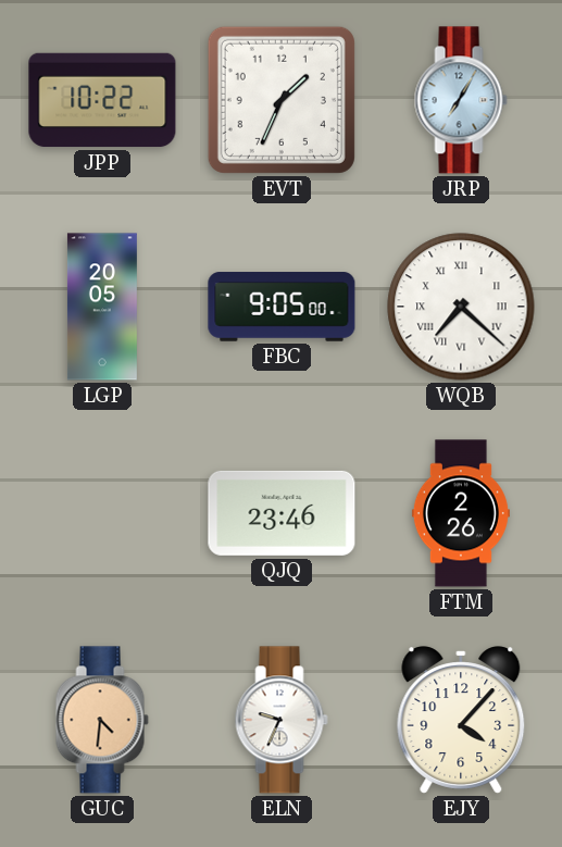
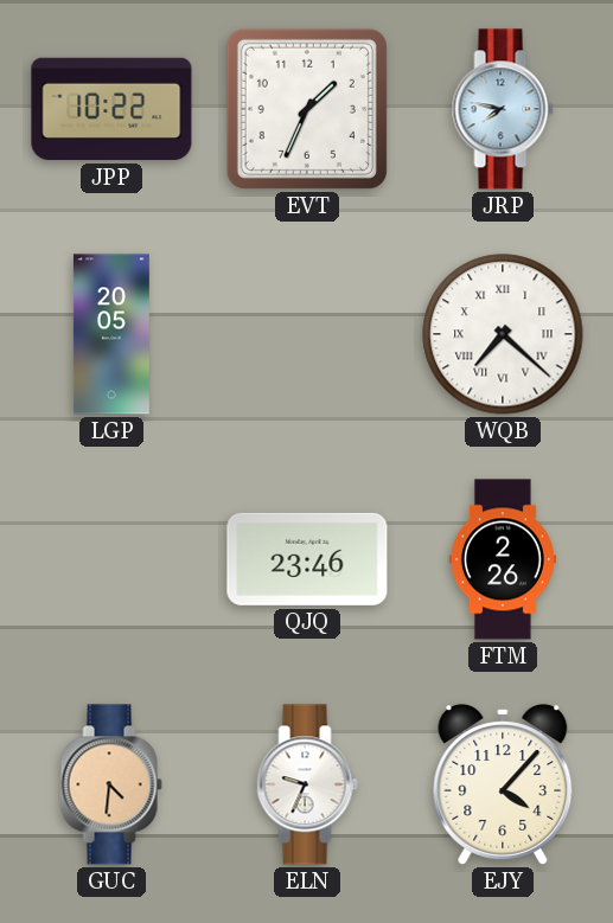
JRP: 7:05 -> 7:47 (503, 109)
FBC: 9:05 -> none (282, 307)
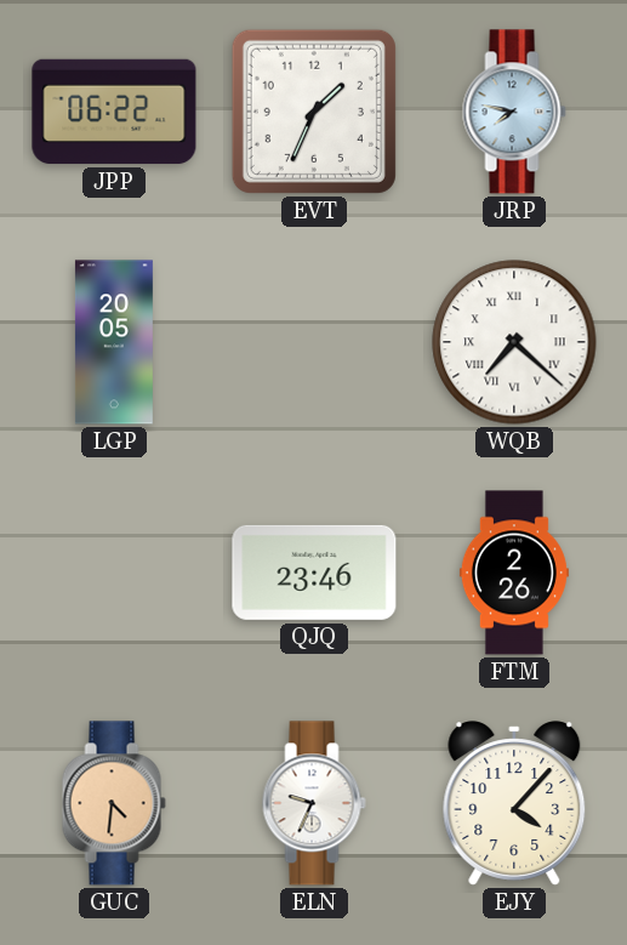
JPP: 10:22 -> 06:22 (114, 112)
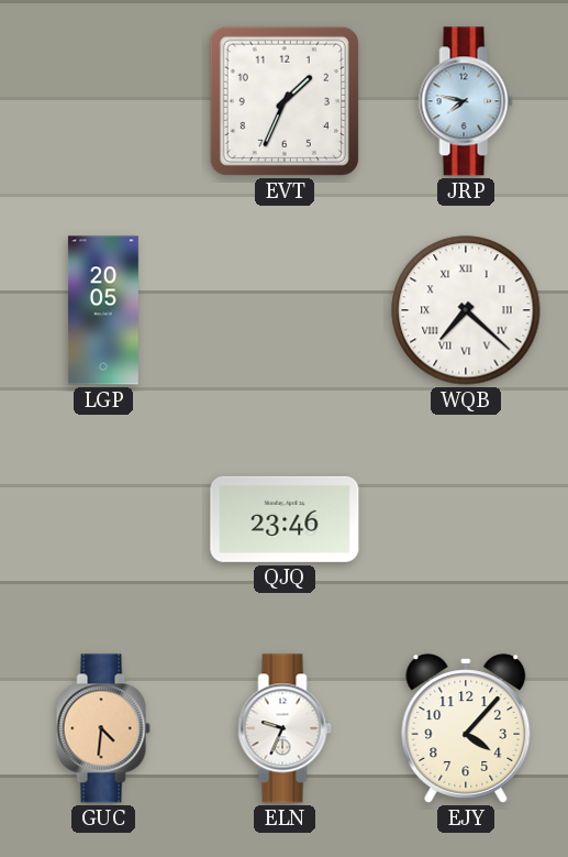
JPP: 06:22 -> none (114, 112)
FTM: 2:26 -> none (514, 573)
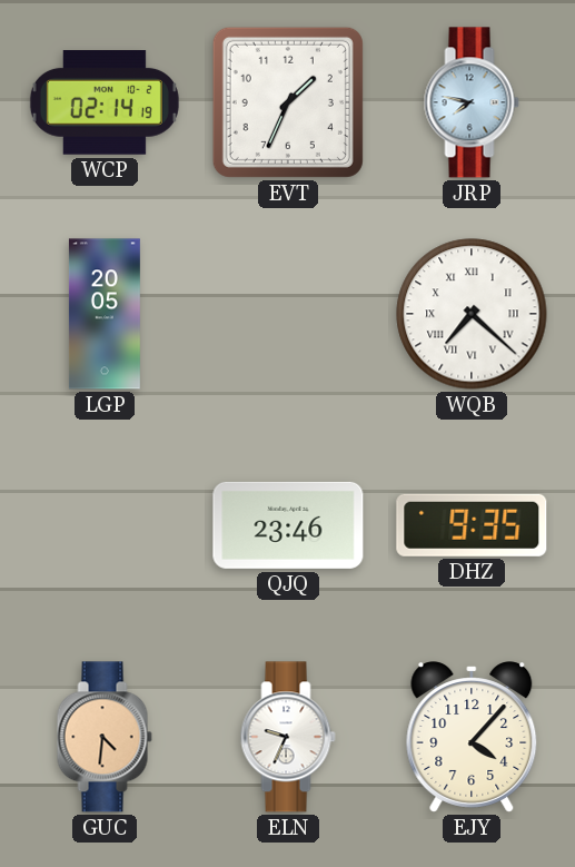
WCP: none -> 02:14 (105, 104)
DHZ: none -> 9:35 (472, 525)
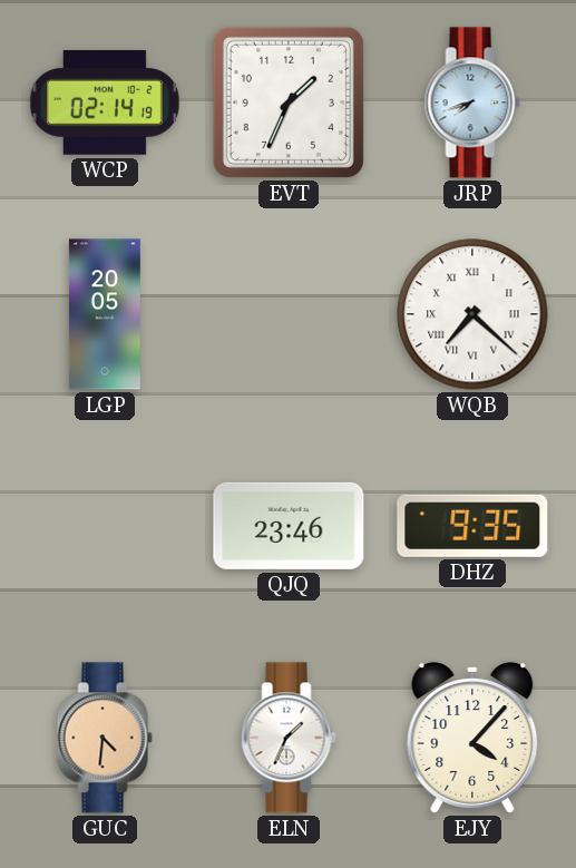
JRP: 7:47 -> 7:42 (472, 103)
ELN: 9:34 -> 1:34 (289, 738)
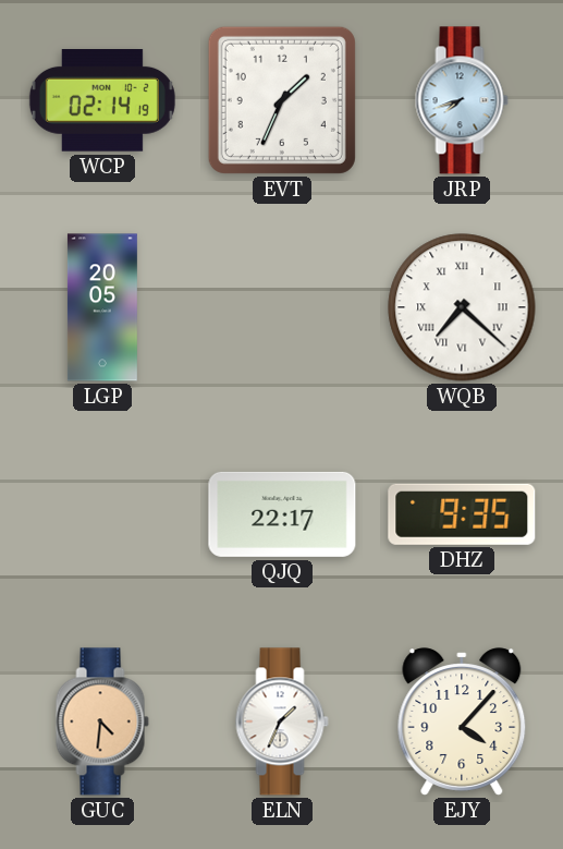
QJQ: 23:46 -> 22:17 (282, 514)
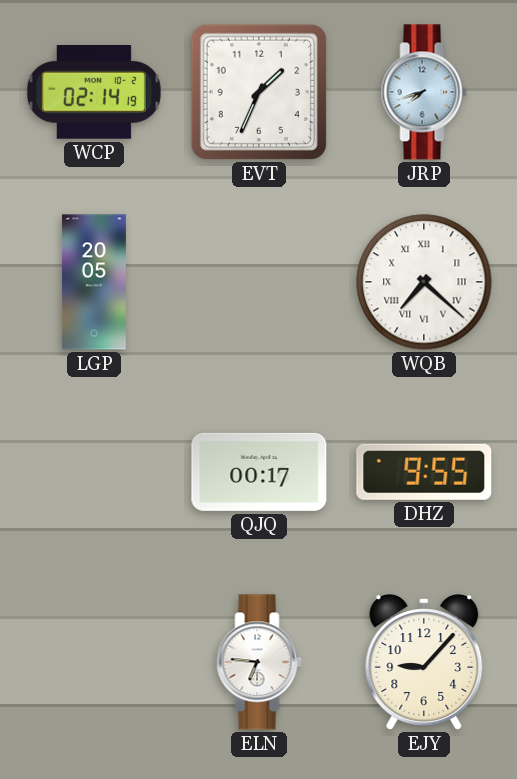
QJQ: 22:17 -> 00:17 (259, 472)
DHZ: 9:35 -> 9:55 (424, 472)
GUC: 4:31 -> none (102, 721)
ELN: 1:34 -> 6:46 (259, 662)
EJY: 4:07 -> 9:07 (424, 662)
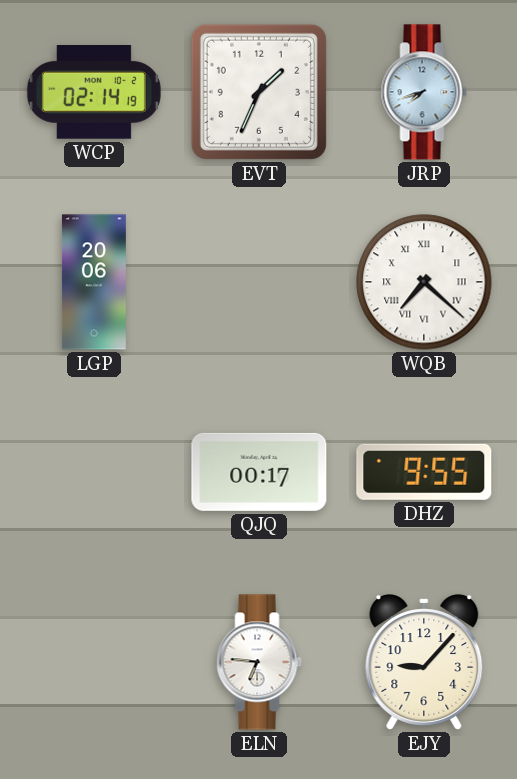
LGP: 20:05 -> 20:06 (94, 282)
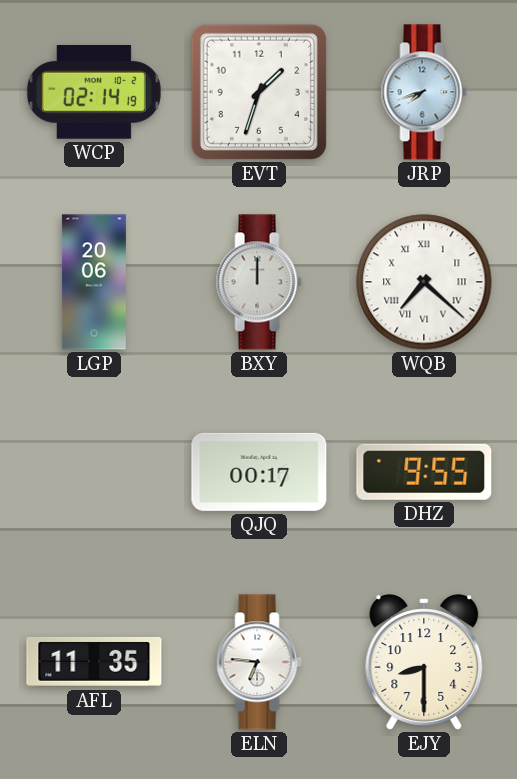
EVT: 1:34 -> 1:33 (259, 92)
BXY: none -> 12:00 (259, 282)
AFL: none -> 11:35 (94, 662)
EJY: 9:07 -> 8:30 (424, 662)
